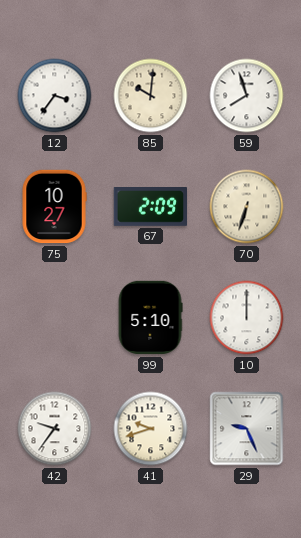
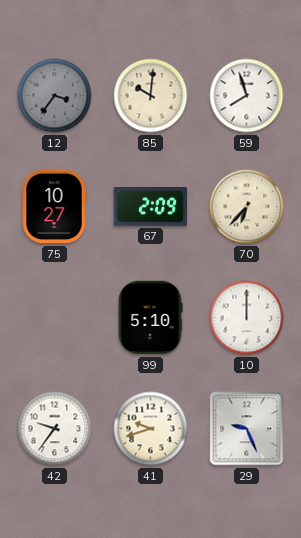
12 dial: white -> grey (55, 96)
70: 6:33 -> 6:37 (247, 207)
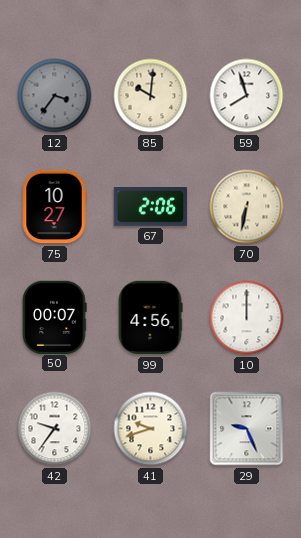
67: 2:09 -> 2:06 (150, 207)
70: 6:37 -> 6:32 (247, 207)
50: none -> 00:07 (55, 317)
99: 5:10 -> 4:56 (150, 318)
